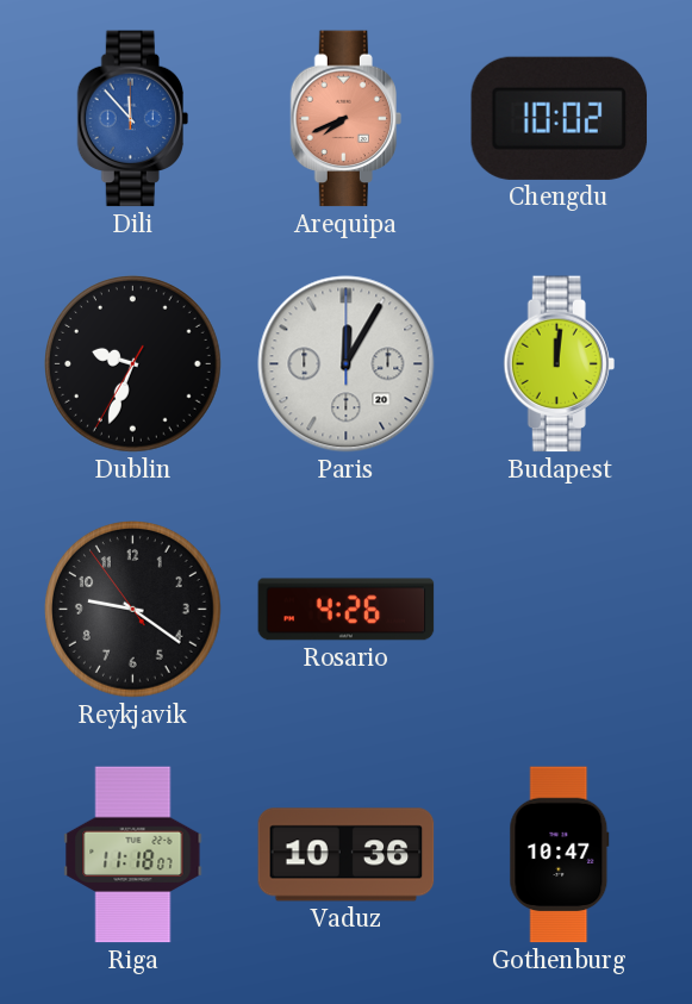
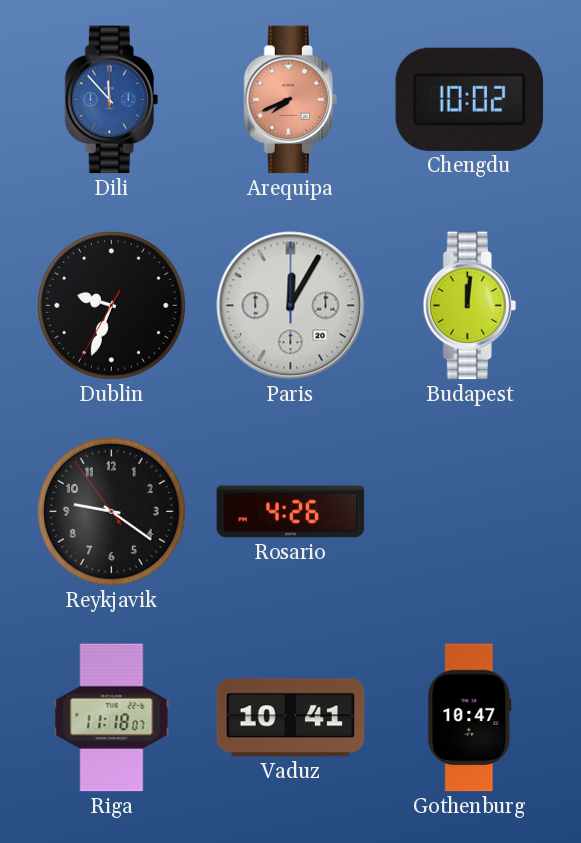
Vaduz: 10:36 -> 10:41 (291, 718)
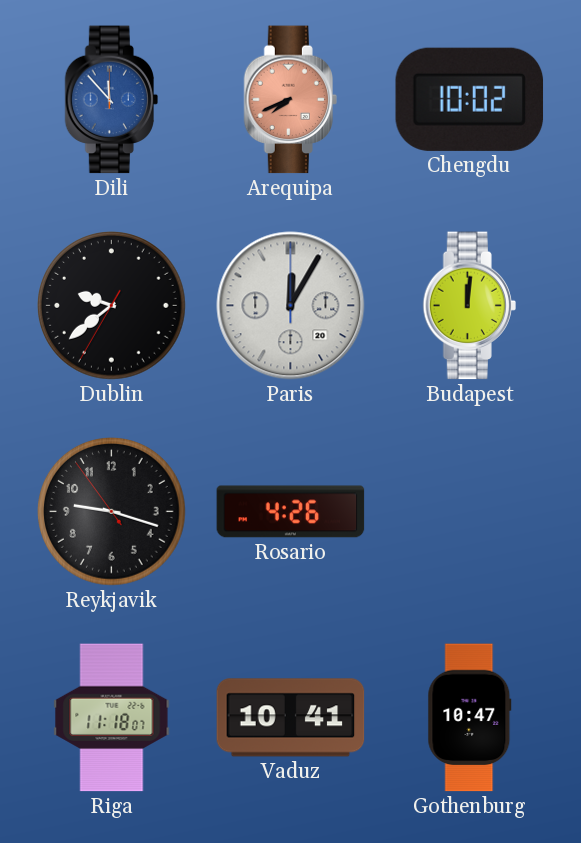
Dublin: 9:33 -> 9:38 (112, 306)
Reykjavik: 9:20 -> 9:17 (112, 512)
